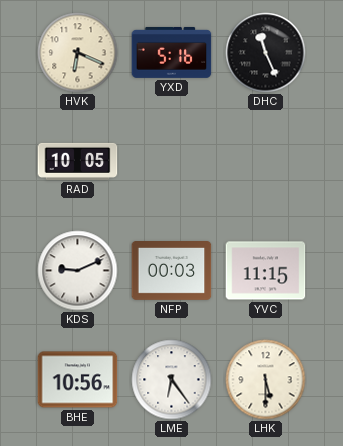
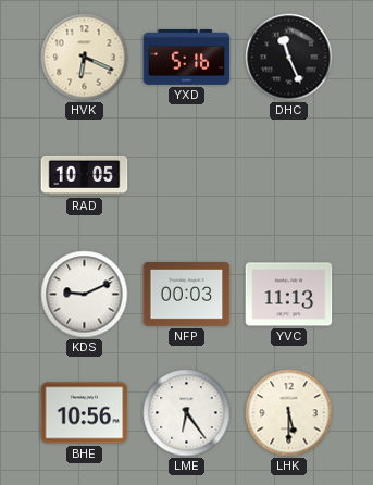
YVC: 11:15 -> 11:13 (289, 295)
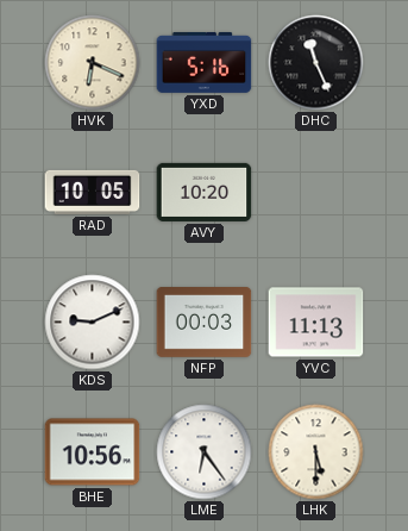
AVY: none -> 10:20 (205, 192)
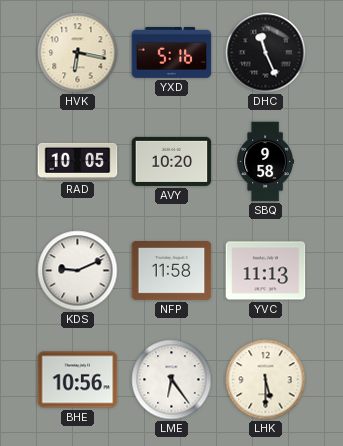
HVK: 6:19 -> 6:17 (78, 53)
SBQ: none -> 9:58 (265, 162)
NFP: 00:03 -> 11:58 (172, 271)
